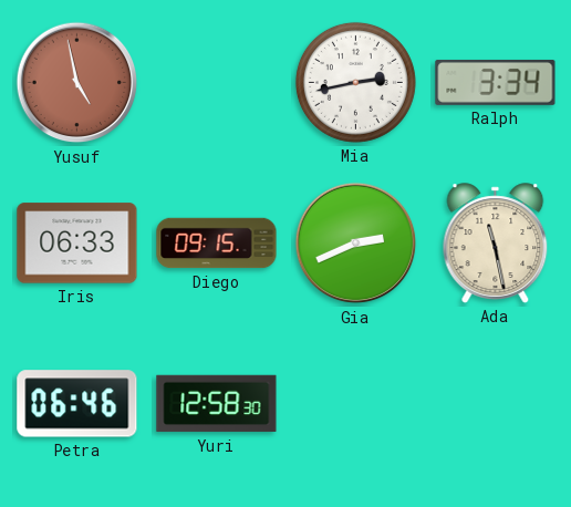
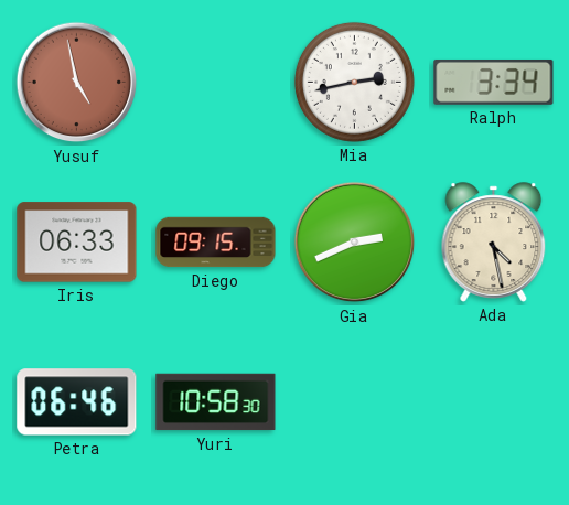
Ada: 11:28 -> 4:28 (494, 243)
Yuri: 12:58 -> 10:58 (216, 402)
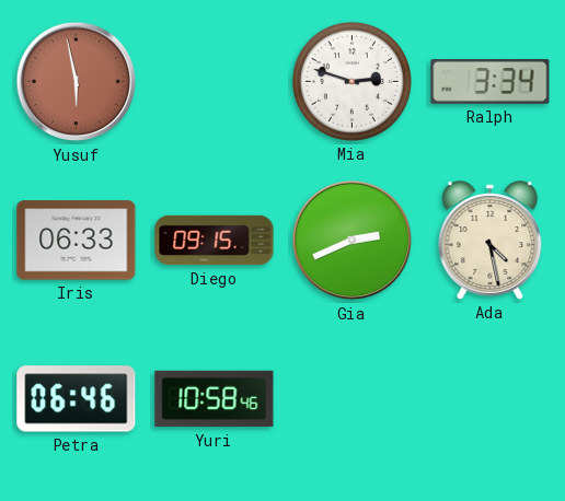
Yusuf: 4:58 -> 5:58 (77, 82)
Mia: 2:43 -> 2:48 (351, 81)
Yuri: 10:58:30 -> 10:58:46 (215, 399)
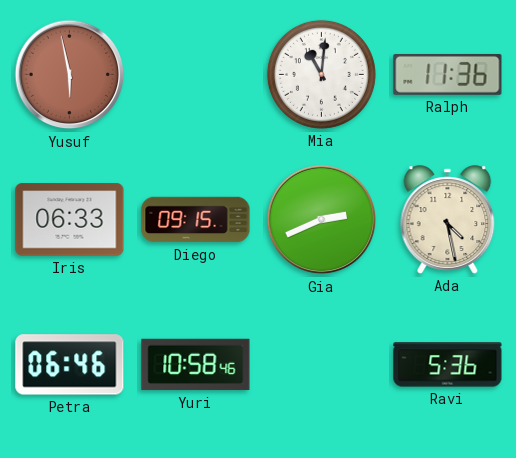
Mia: 2:48 -> 11:01 (321, 74)
Ralph: 3:34 -> 11:36 (448, 74)
Ravi: none -> 5:36 (448, 365)
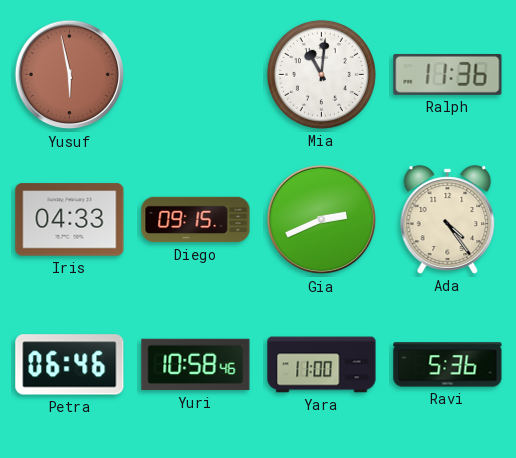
Iris: 06:33 -> 04:33 (70, 220)
Ada: 4:28 -> 4:24 (448, 220)
Yara: none -> 11:00 (322, 365)
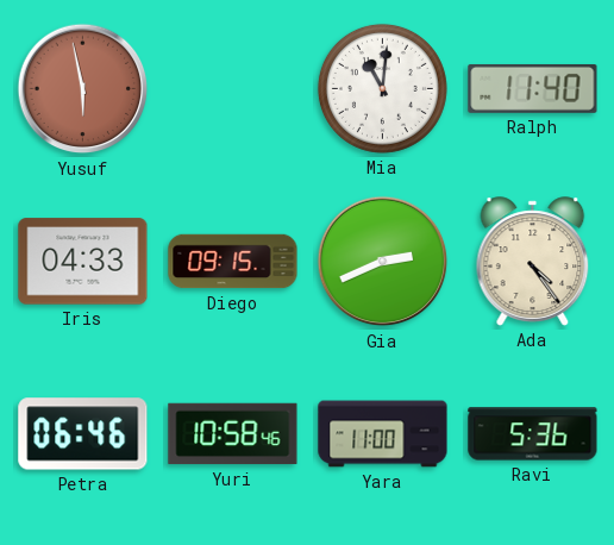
Ralph: 11:36 -> 11:40 (533, 88)
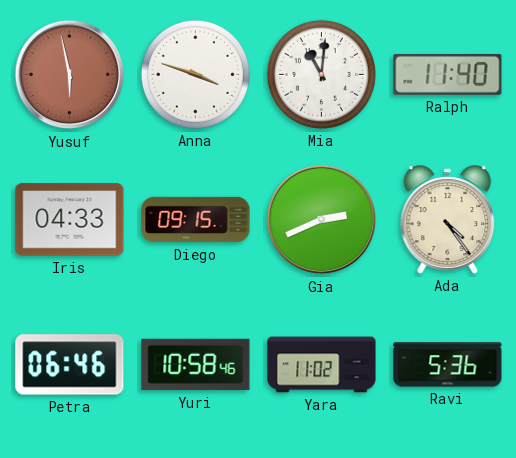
Anna: none -> 3:48 (195, 74)
Yara: 11:00 -> 11:02 (322, 365)
